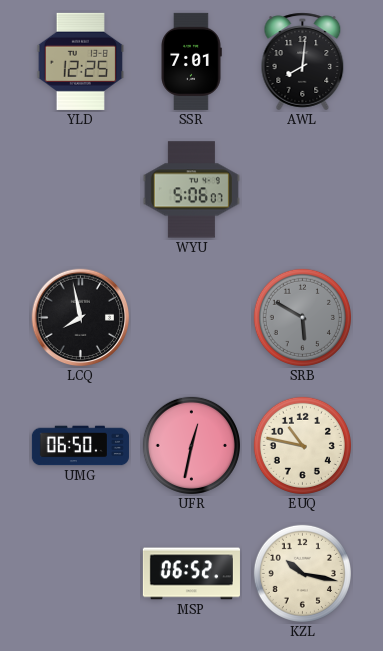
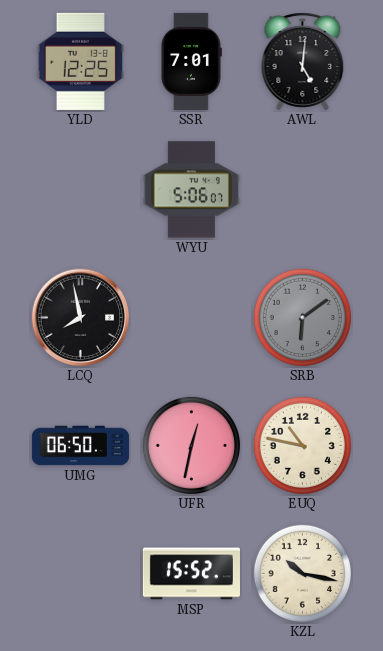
AWL: 8:01 -> 5:01 (303, 62)
SRB: 5:50 -> 6:09 (302, 317)
MSP: 06:52 -> 15:52 (191, 574)
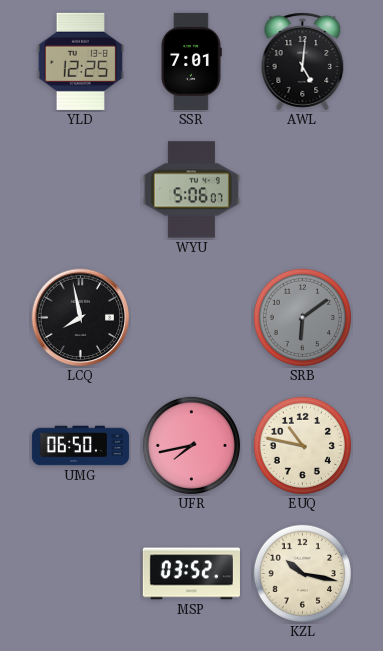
UFR: 12:32 -> 7:43 (191, 445)
MSP: 15:52 -> 03:52 (191, 574)
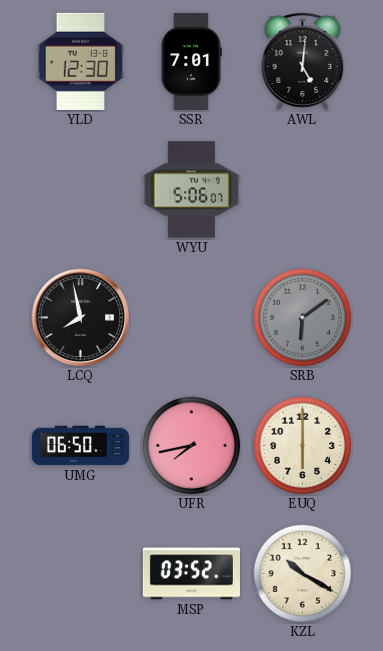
YLD: 12:25 -> 12:30 (81, 61)
EUQ: 10:47 -> 6:00 (302, 445)
KZL: 10:17 -> 10:20 (302, 573)
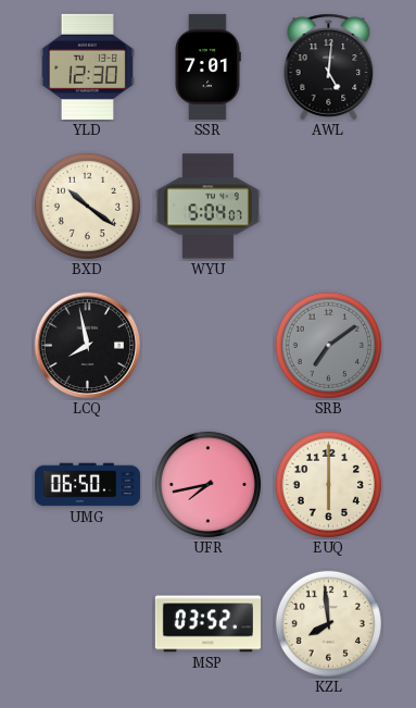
BXD: none -> 10:21 (87, 206)
WYU: 5:06 -> 5:04 (207, 207)
SRB: 6:09 -> 7:09 (328, 345)
KZL: 10:20 -> 7:59 (328, 623)
